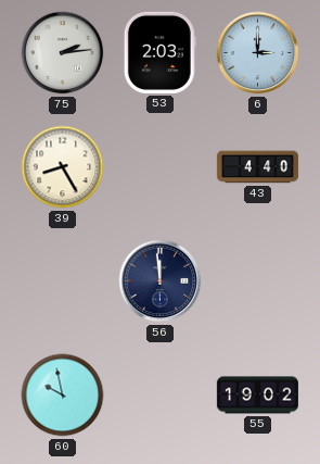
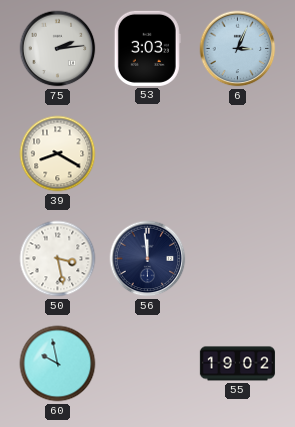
53: 2:03 -> 3:03 (147, 48)
6: 3:00 -> 3:04 (238, 49)
39: 8:25 -> 8:20 (58, 154)
43: 4:40 -> none (257, 167)
50: none -> 3:28 (58, 259)
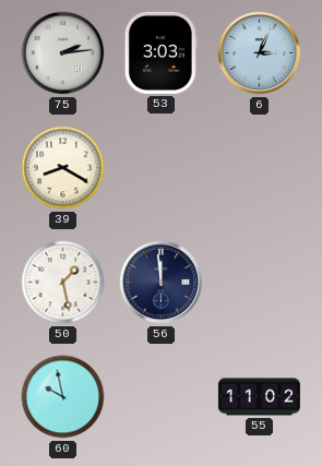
50: 3:28 -> 1:28 (63, 283)
55: 19:02 -> 11:02 (259, 397)
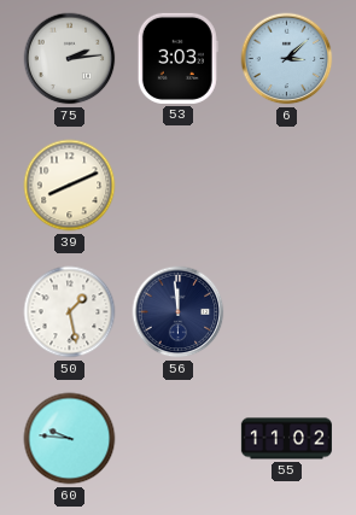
6: 3:04 -> 3:08 (287, 59)
39: 8:20 -> 8:11 (70, 186)
60: 9:58 -> 9:46 (70, 439)
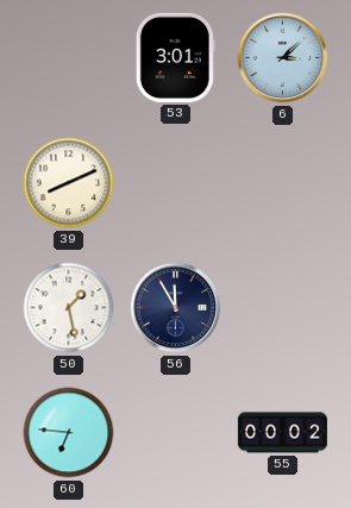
75: 2:14 -> none (70, 59)
53: 3:03 -> 3:01 (175, 57)
56: 11:59 -> 11:55 (176, 308)
60: 9:46 -> 6:46 (69, 433)
55: 11:02 -> 00:02 (282, 433)
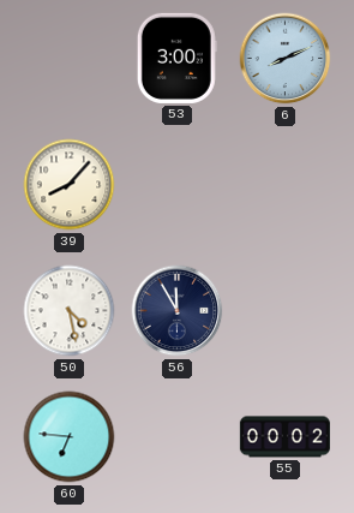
53: 3:01 -> 3:00 (176, 58)
6: 3:08 -> 8:11 (286, 59)
39: 8:11 -> 8:07 (70, 185)
50: 1:28 -> 4:28 (70, 311)
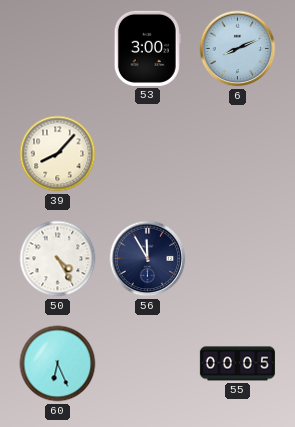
50: 4:28 -> 4:25 (58, 259)
60: 6:46 -> 6:26 (58, 364)
55: 00:02 -> 00:05 (237, 364)
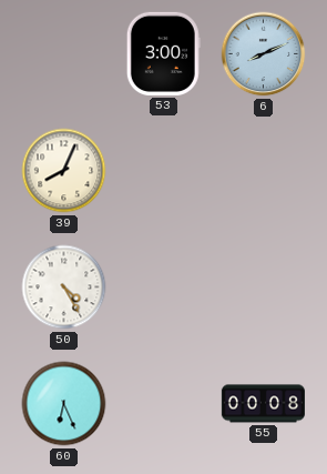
39: 8:07 -> 8:04 (64, 171)
56: 11:55 -> none (148, 259)
55: 00:05 -> 00:08 (263, 404)
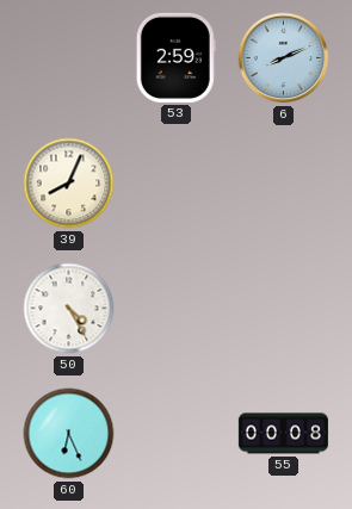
53: 3:00 -> 2:59 (175, 57)
